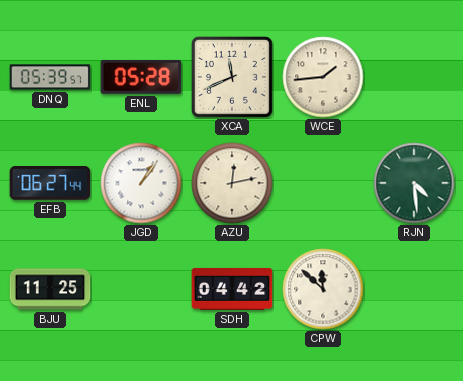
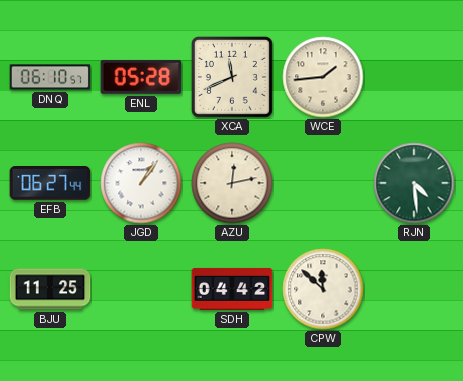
DNQ: 05:39 -> 06:10 (50, 77)
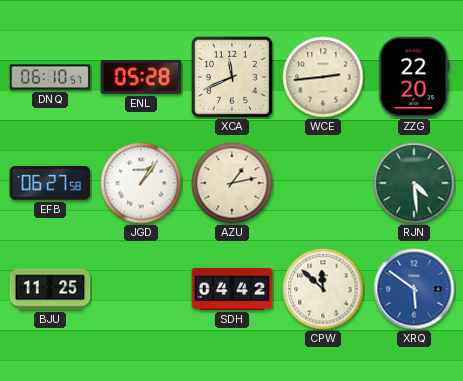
WCE: 1:44 -> 2:44 (323, 77)
ZZG: none -> 22:20 (414, 77)
EFB: 06:27:44 -> 06:27:58 (50, 183)
AZU: 12:13 -> 1:13 (232, 183)
XRQ: none -> 5:51 (414, 289)
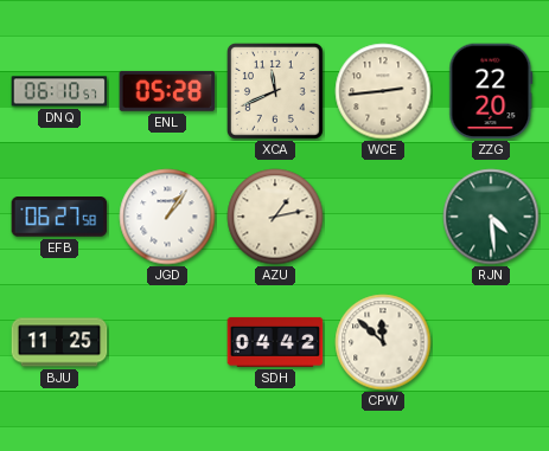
XRQ: 5:51 -> none (414, 289)
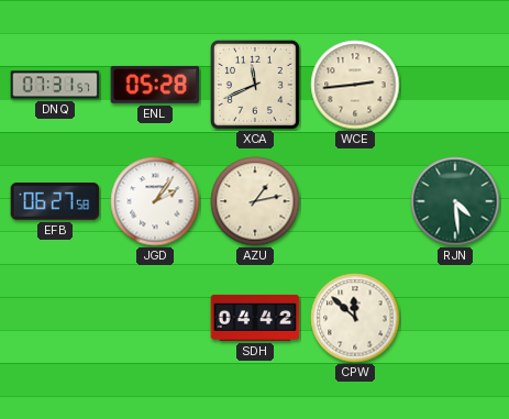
DNQ: 06:10 -> 07:31 (55, 85)
ZZG: 22:20 -> none (491, 91)
JGD: 1:06 -> 2:06 (155, 201)
BJU: 11:25 -> none (59, 342)
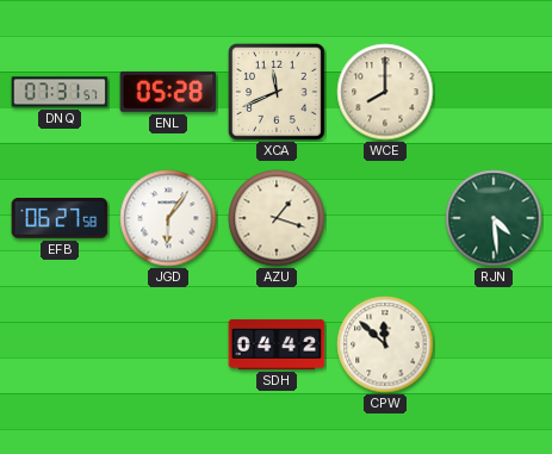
WCE: 2:44 -> 8:00 (385, 92)
JGD: 2:06 -> 6:06 (168, 218)
AZU: 1:13 -> 1:18 (277, 218)
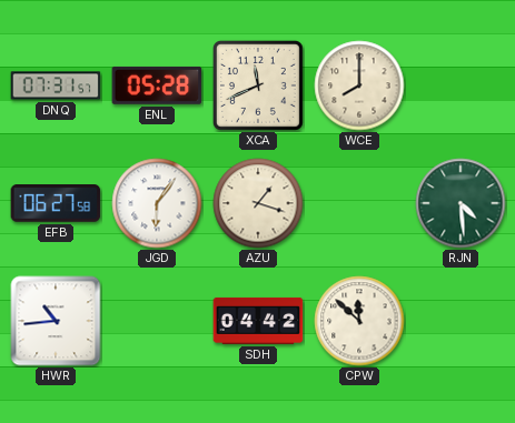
HWR: none -> 10:44 (56, 321)
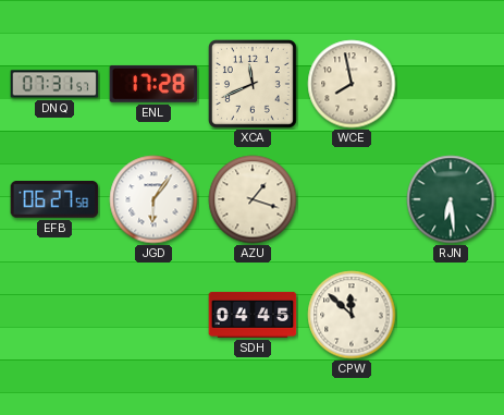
ENL: 05:28 -> 17:28 (153, 84)
WCE: 8:00 -> 7:58 (352, 84)
RJN: 4:29 -> 6:29 (451, 199)
HWR: 10:44 -> none (56, 321)
SDH: 04:42 -> 04:45 (253, 315)
